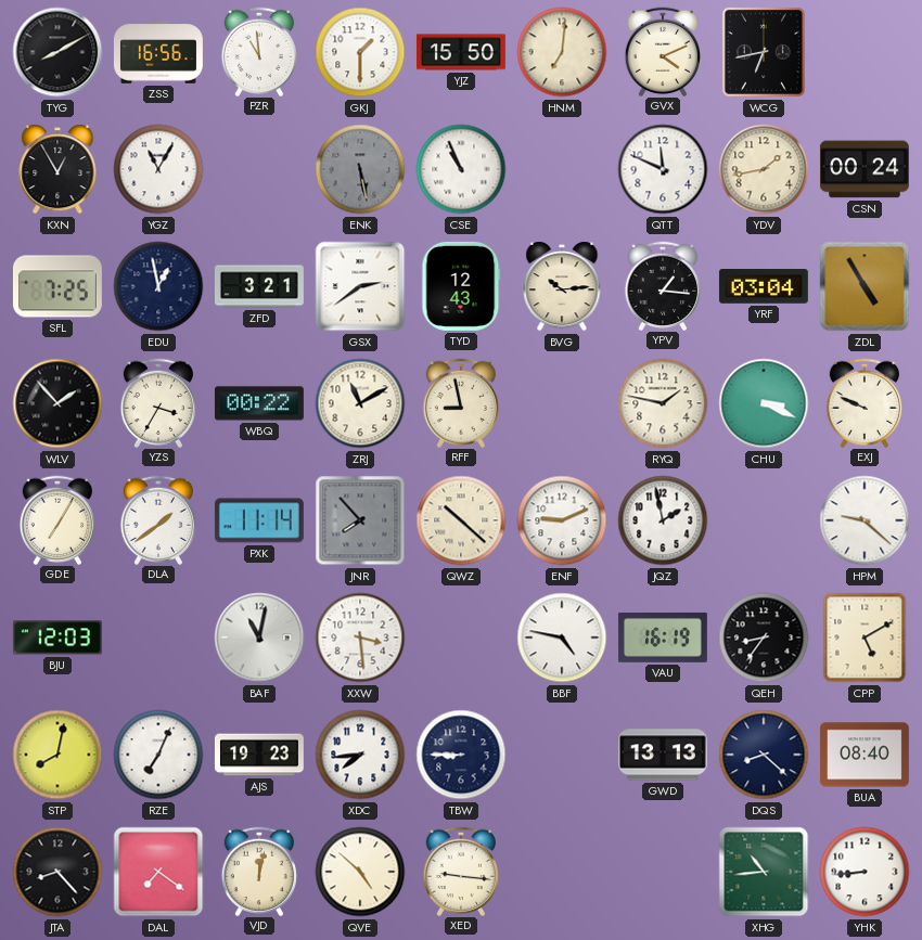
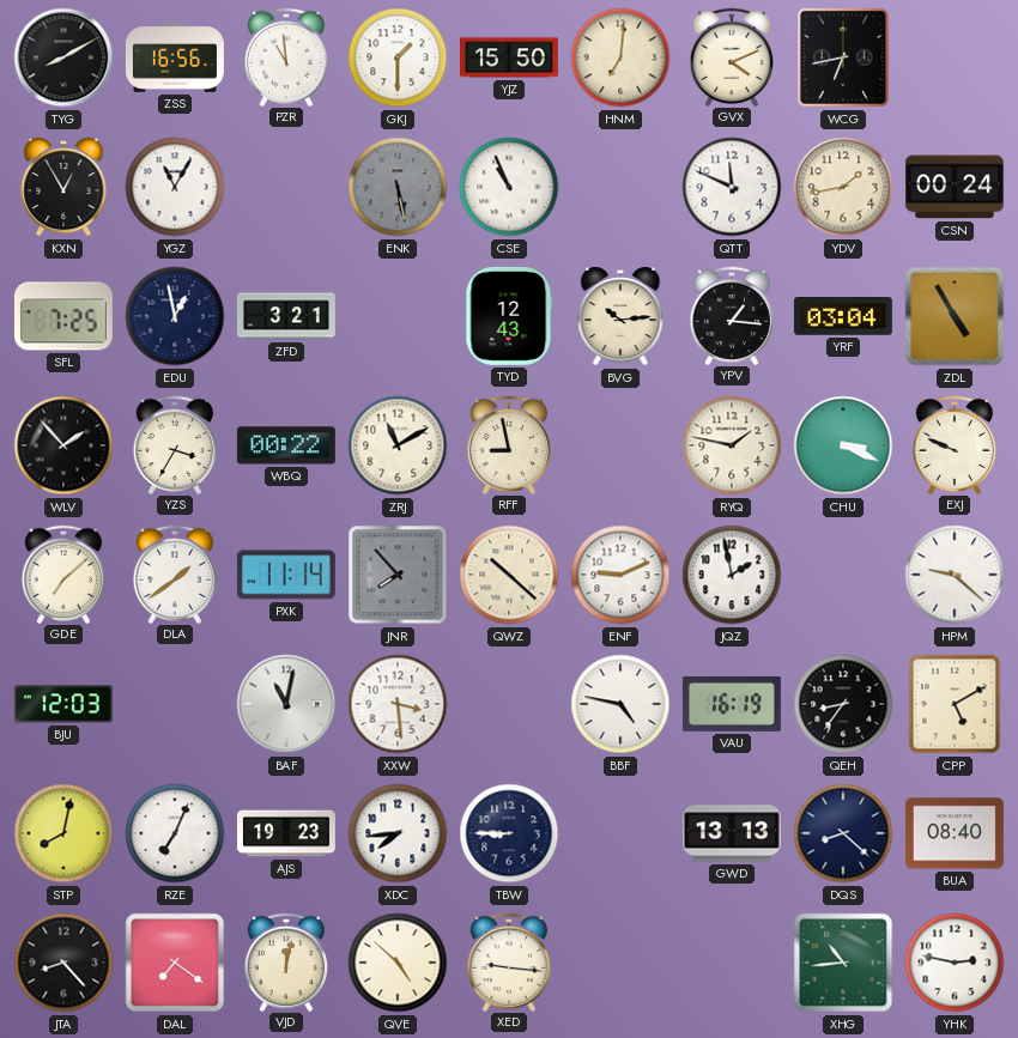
GSX: 2:39 -> none (360, 286)
GDE: 7:05 -> 7:08 (62, 573)
YHK: 8:44 -> 2:47 (955, 963)
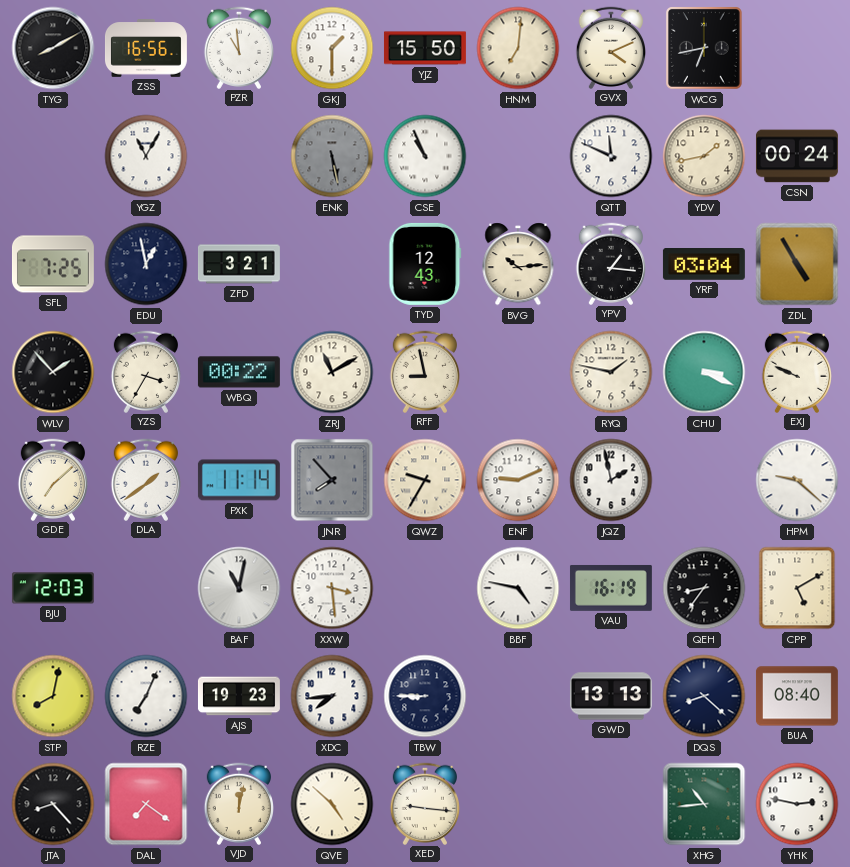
KXN: 12:55 -> none (63, 187)
QWZ: 10:22 -> 9:35 (425, 480)
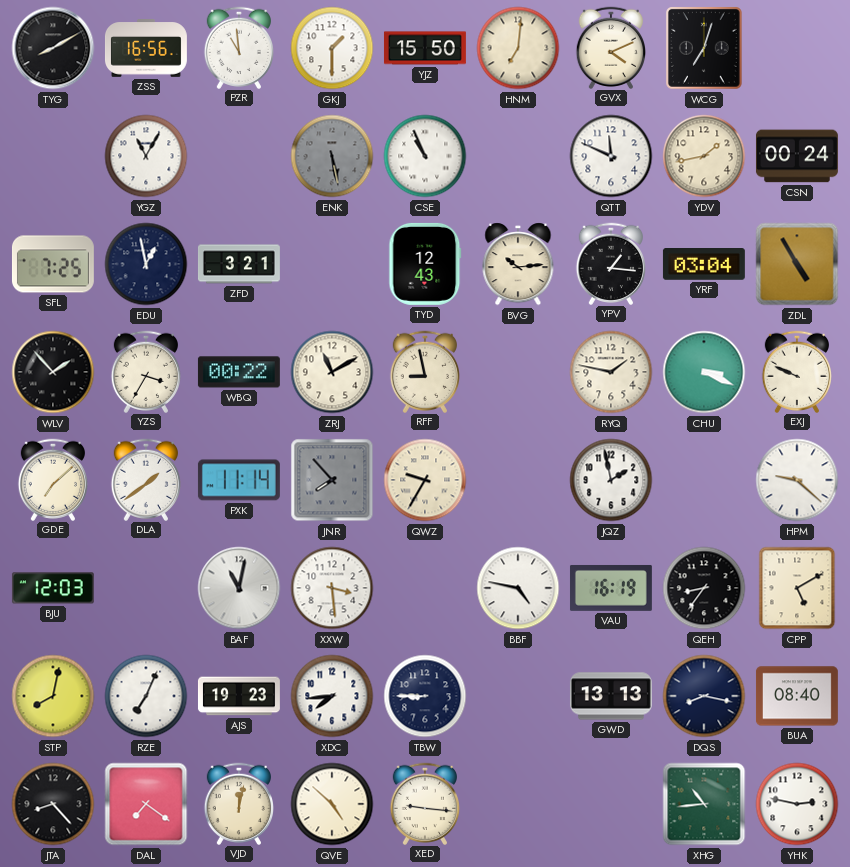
WCG: 6:43 -> 7:03 (704, 49)
ENF: 9:11 -> none (518, 480)
DQS: 8:22 -> 8:17 (704, 696)
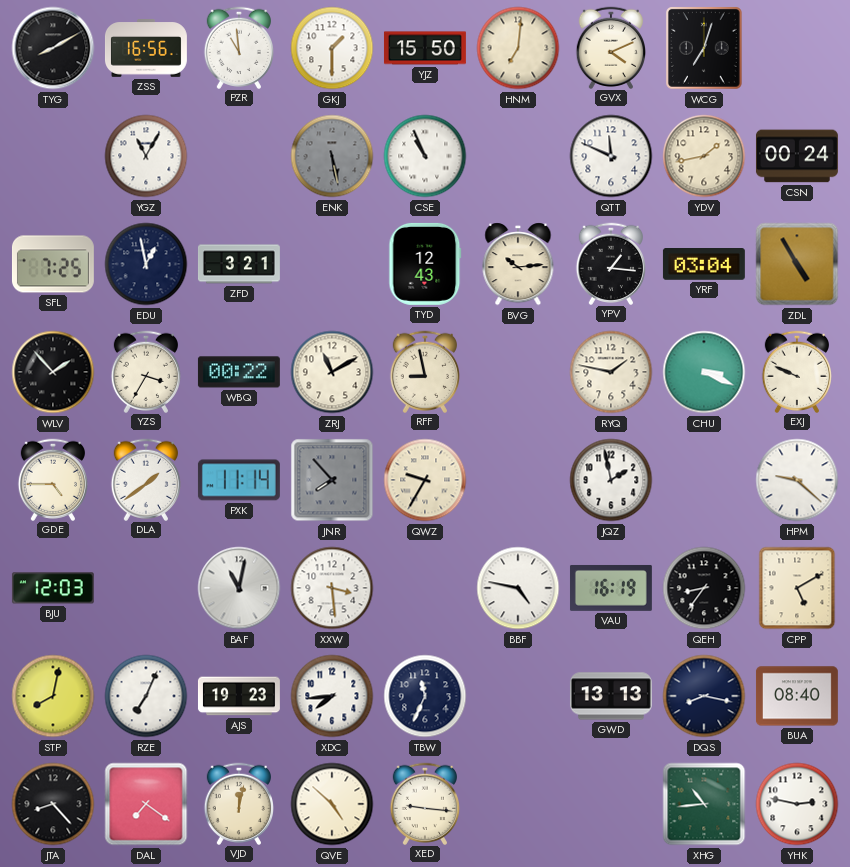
GDE: 7:08 -> 4:45 (52, 479)
TBW: 8:45 -> 11:34 (425, 696)
